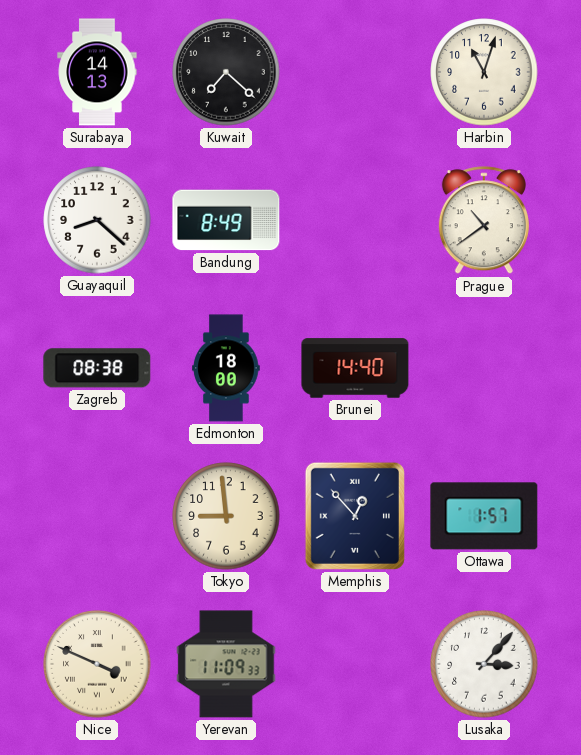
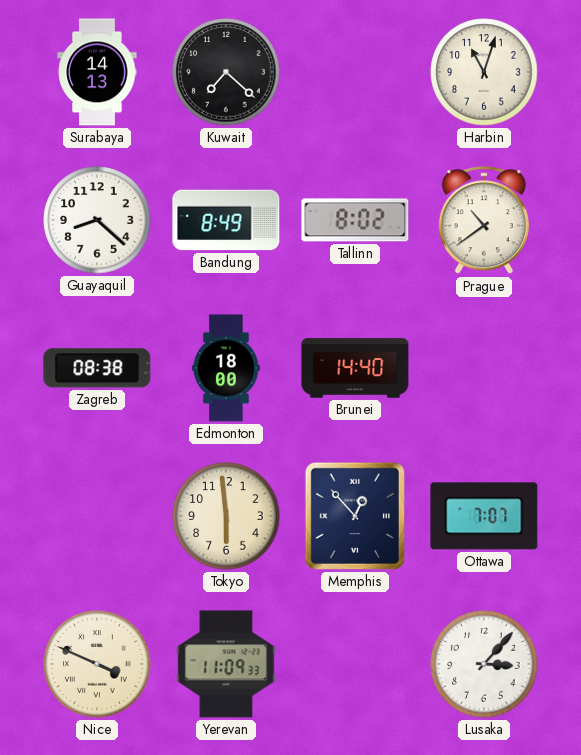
Tallinn: none -> 8:02 (355, 220)
Tokyo: 8:59 -> 5:59 (226, 516)
Ottawa: 1:57 -> 7:07 (484, 516)
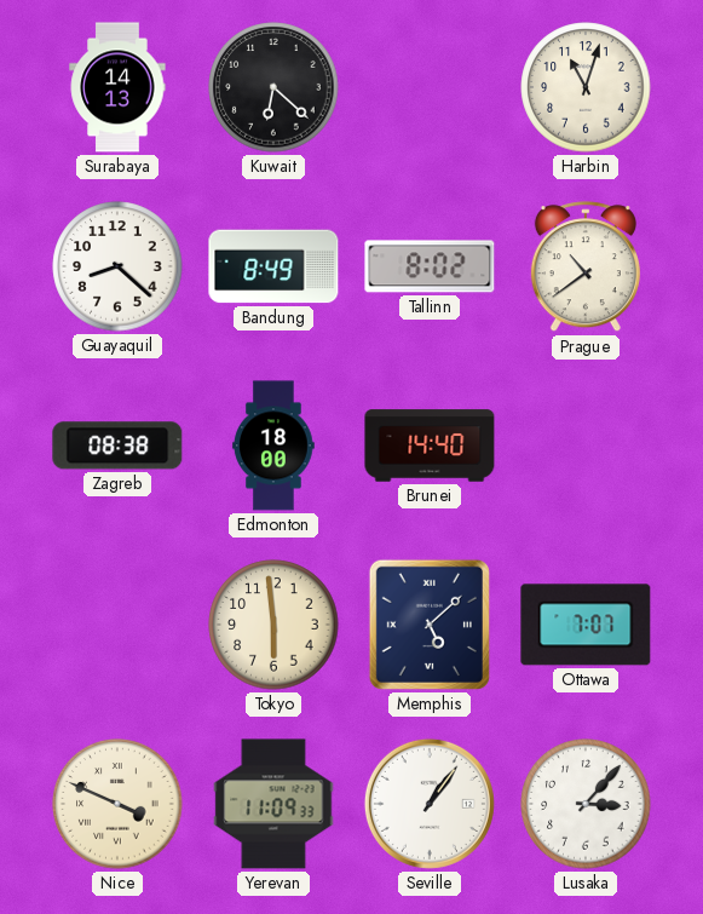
Kuwait: 7:22 -> 6:22 (273, 87)
Memphis: 12:53 -> 5:08 (430, 625)
Seville: none -> 1:06 (430, 804)
